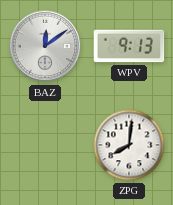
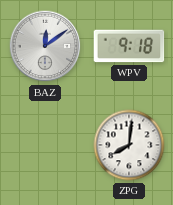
WPV: 9:13 -> 9:18 (129, 46)
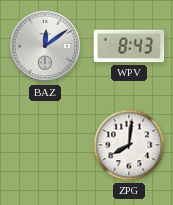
WPV: 9:18 -> 8:43 (129, 46)
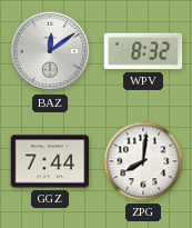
WPV: 8:43 -> 8:32 (143, 51)
GGZ: none -> 7:44 (50, 161)
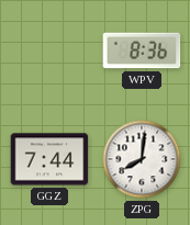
BAZ: 12:09 -> none (50, 51)
WPV: 8:32 -> 8:36 (142, 50)
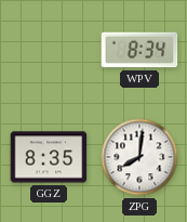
WPV: 8:36 -> 8:34 (139, 50)
GGZ: 7:44 -> 8:35 (49, 157)
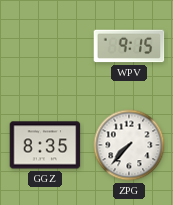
WPV: 8:34 -> 9:15 (129, 46)
ZPG: 8:01 -> 7:37 (129, 145)
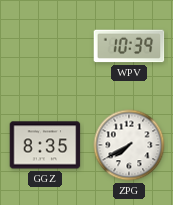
WPV: 9:15 -> 10:39 (129, 46)
ZPG: 7:37 -> 7:40 (129, 145)
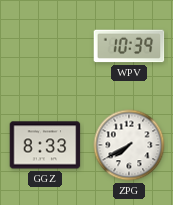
GGZ: 8:35 -> 8:33 (45, 145)
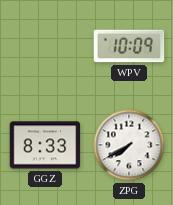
WPV: 10:39 -> 10:09 (129, 46)
